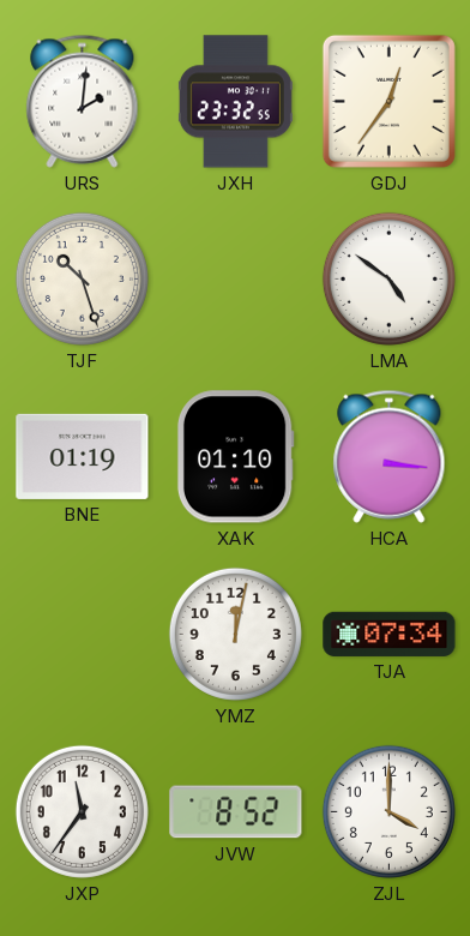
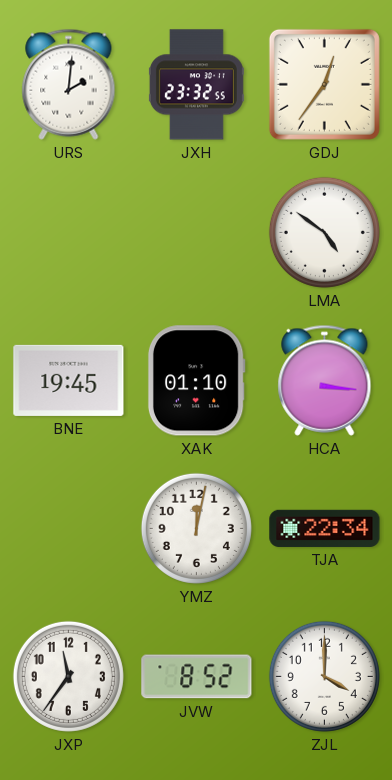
TJF: 10:27 -> none (82, 278)
BNE: 01:19 -> 19:45 (69, 380)
TJA: 07:34 -> 22:34 (325, 528)
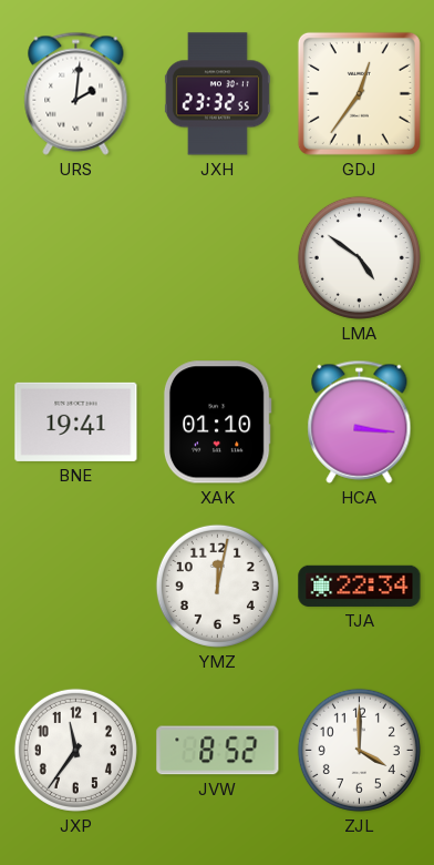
BNE: 19:45 -> 19:41 (76, 421)
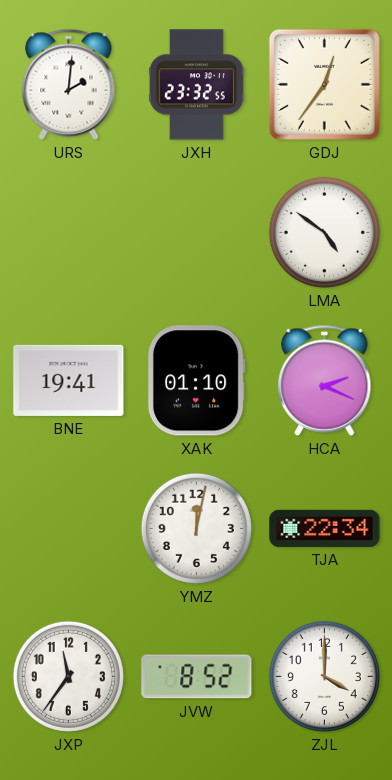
HCA: 3:16 -> 2:19 (325, 380)
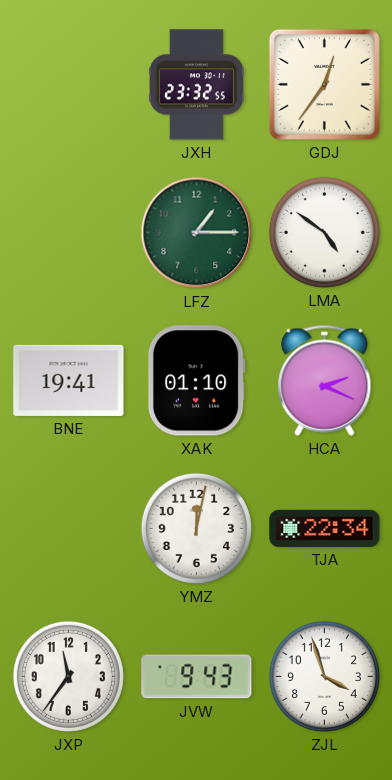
URS: 2:01 -> none (69, 84)
LFZ: none -> 1:15 (197, 233)
JVW: 8:52 -> 9:43 (197, 677)
ZJL: 4:00 -> 3:57 (324, 676)
